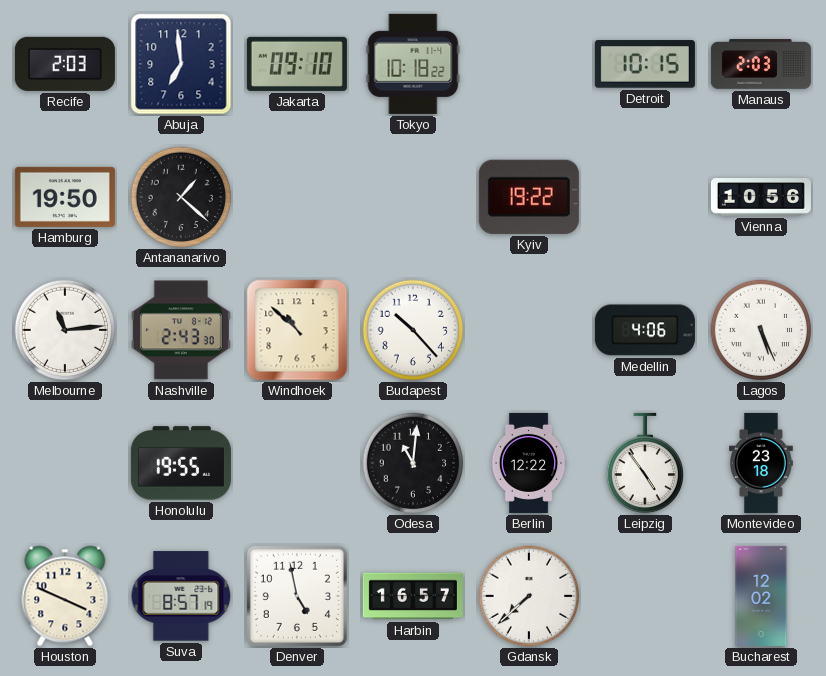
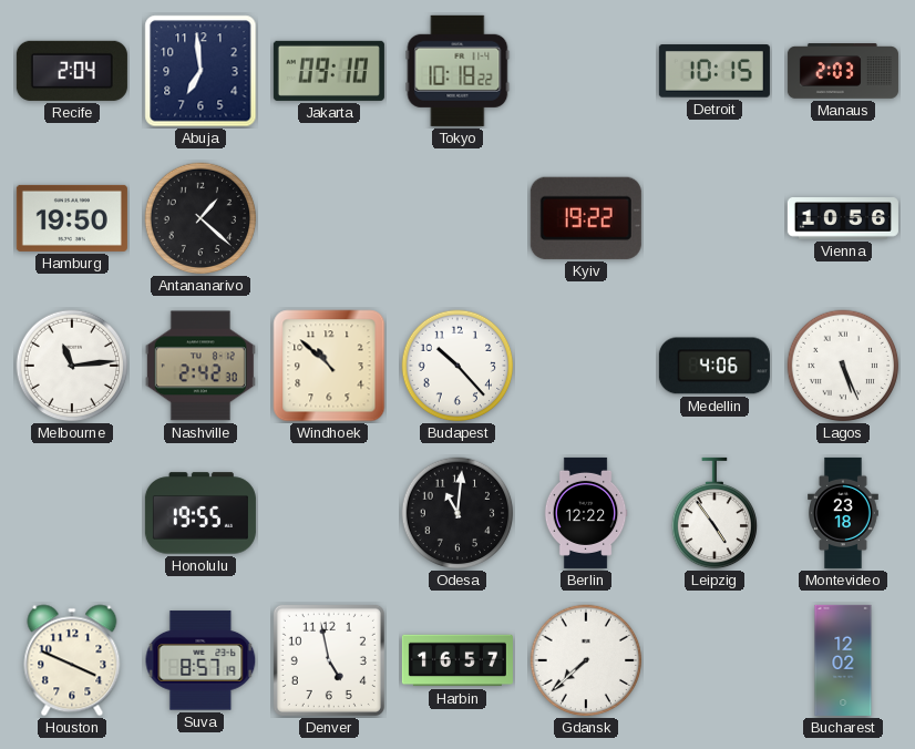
Recife: 2:03 -> 2:04 (72, 71)
Nashville: 2:43 -> 2:42 (201, 366)
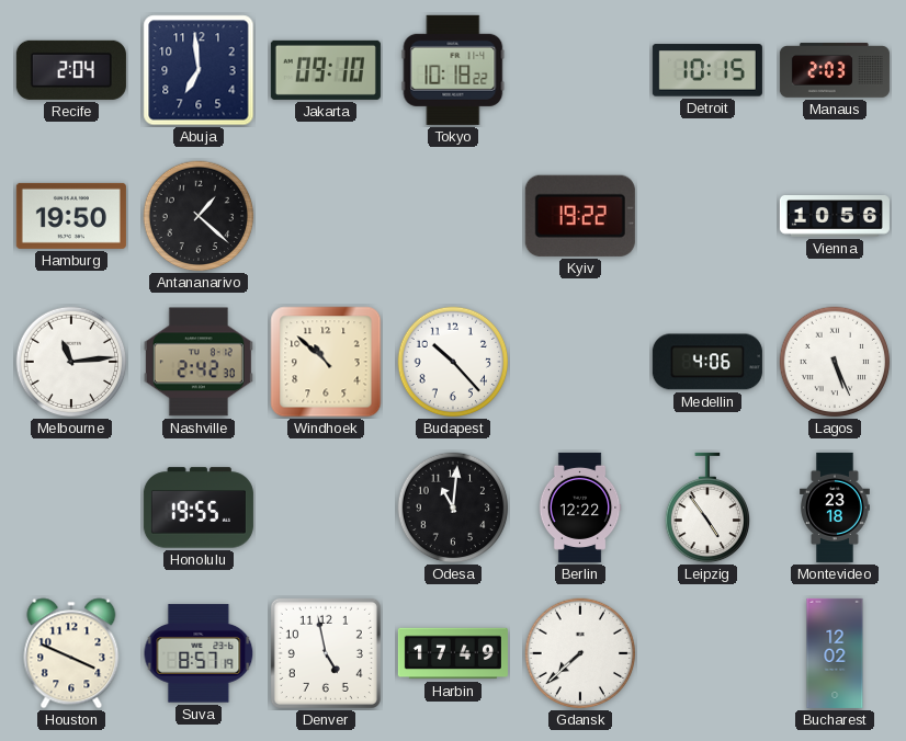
Harbin: 16:57 -> 17:49 (453, 653)
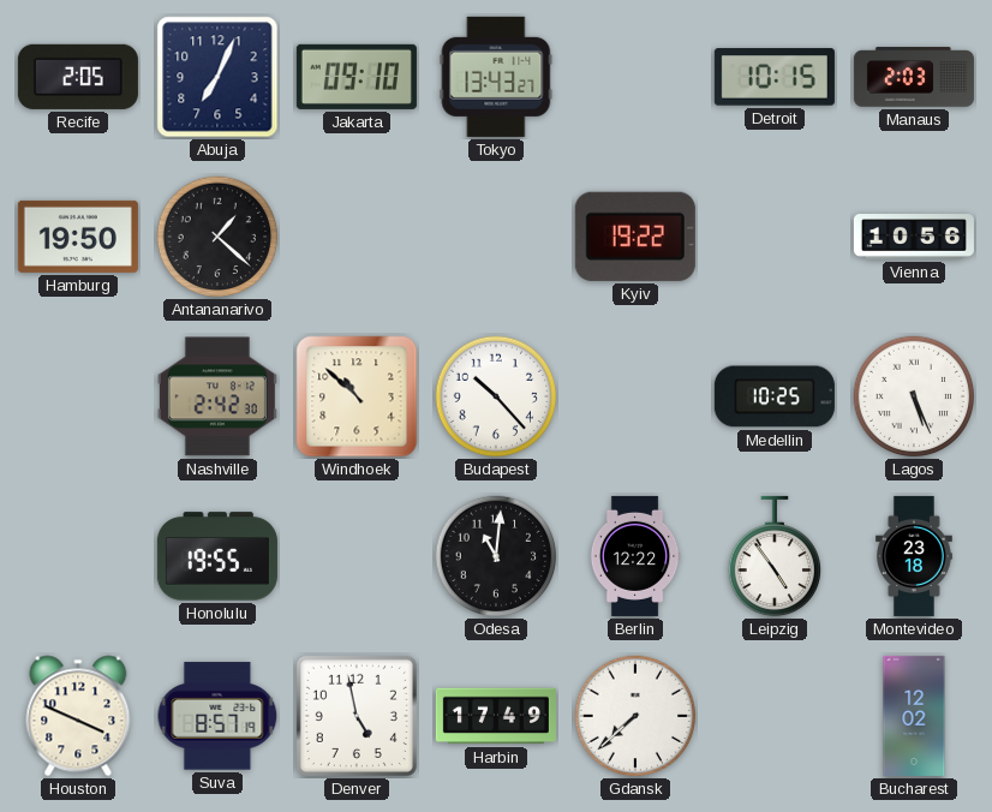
Recife: 2:04 -> 2:05 (78, 77)
Abuja: 6:59 -> 7:04 (217, 77)
Tokyo: 10:18 -> 13:43 (496, 77)
Melbourne: 11:14 -> none (71, 362)
Medellin: 4:06 -> 10:25 (775, 396)
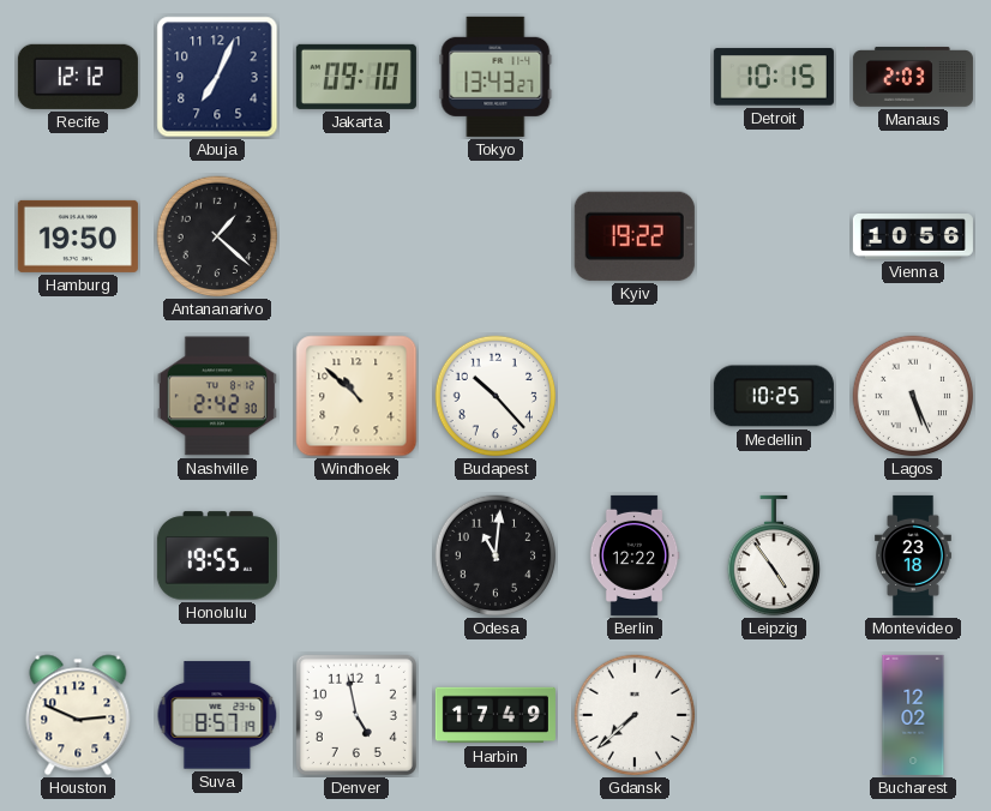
Recife: 2:05 -> 12:12 (78, 77)
Houston: 3:49 -> 2:49 (78, 715)
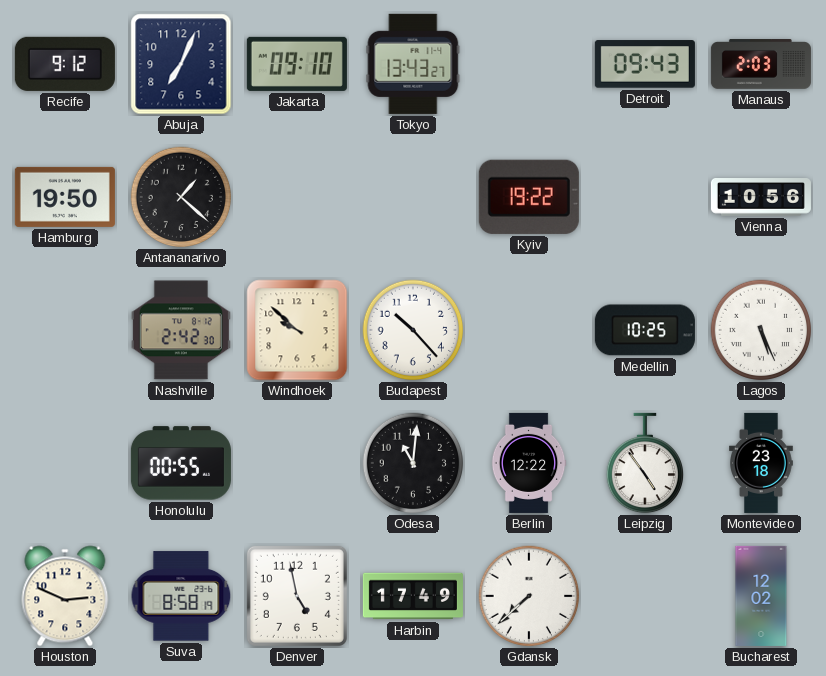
Recife: 12:12 -> 9:12 (65, 64)
Detroit: 10:15 -> 09:43 (645, 64)
Windhoek: 10:52 -> 9:52 (297, 330)
Honolulu: 19:55 -> 00:55 (181, 463)
Suva: 8:57 -> 8:58 (181, 596)
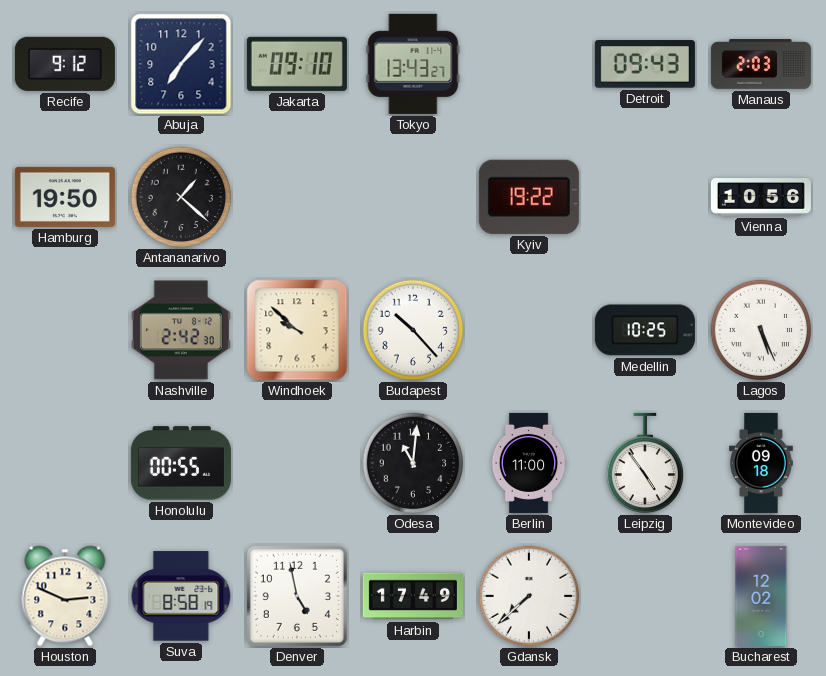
Abuja: 7:04 -> 7:07 (181, 64)
Berlin: 12:22 -> 11:00 (529, 463)
Montevideo: 23:18 -> 09:18 (762, 463)
